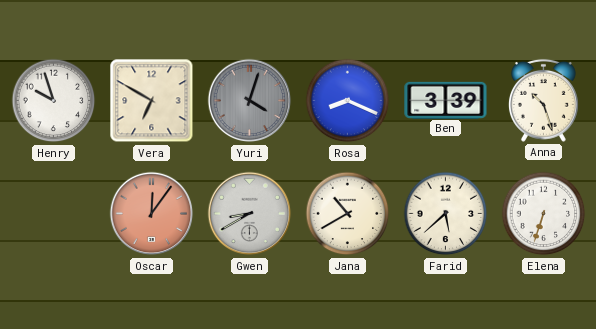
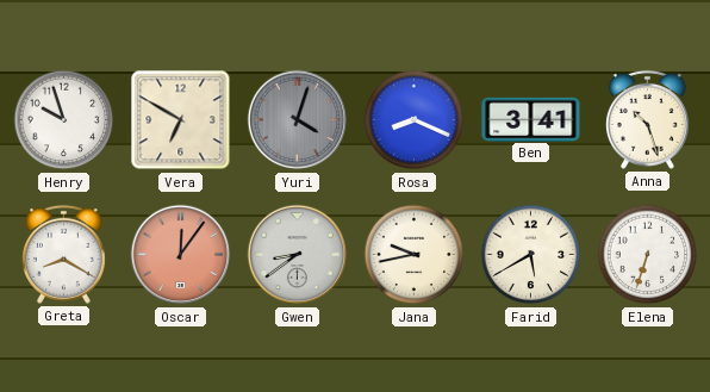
Ben: 3:39 -> 3:41 (531, 119)
Greta: none -> 8:20 (63, 254)
Gwen: 8:40 -> 8:39 (298, 255)
Jana: 10:40 -> 9:43 (415, 255)
Farid: 5:38 -> 5:40 (531, 255)
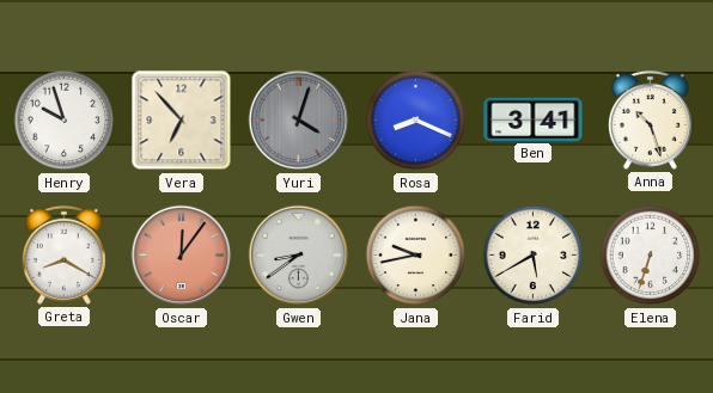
Vera: 6:50 -> 6:53 (182, 121)
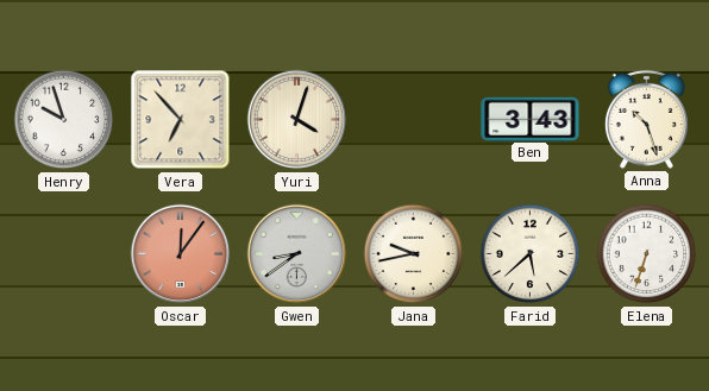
Yuri dial: grey -> cream (297, 120)
Rosa: 8:19 -> none (416, 121)
Ben: 3:41 -> 3:43 (531, 119)
Greta: 8:20 -> none (63, 254)
Farid: 5:40 -> 5:38 (531, 254)
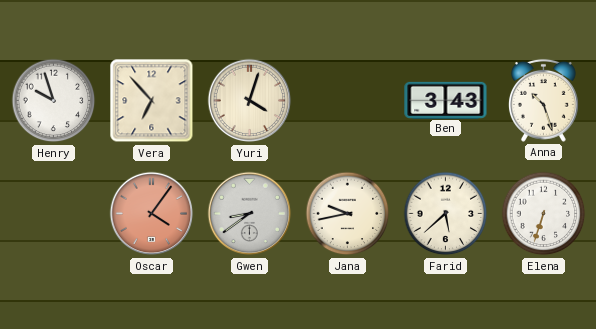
Oscar: 12:06 -> 4:06 (152, 214)
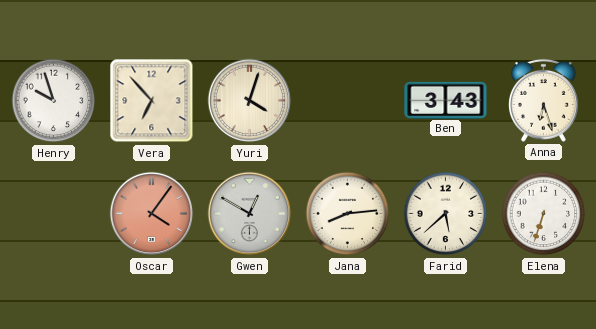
Anna: 10:27 -> 6:27 (543, 100)
Gwen: 8:39 -> 12:50 (250, 214)
Jana: 9:43 -> 8:14 (348, 214)
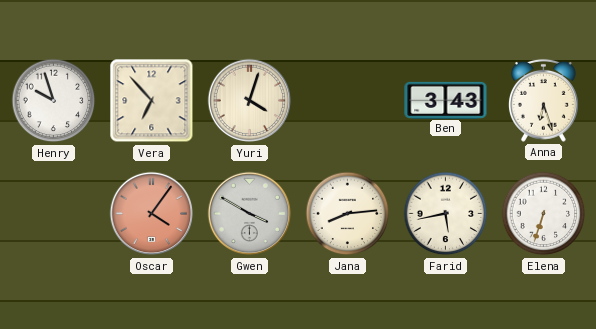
Gwen: 12:50 -> 3:50 (250, 214)
Farid: 5:38 -> 5:43 (446, 214)
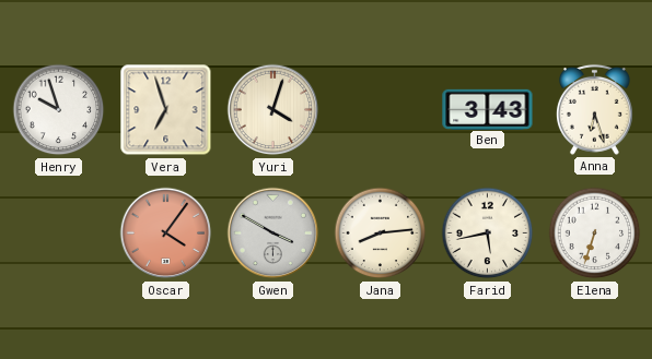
Vera: 6:53 -> 6:57 (166, 110)
